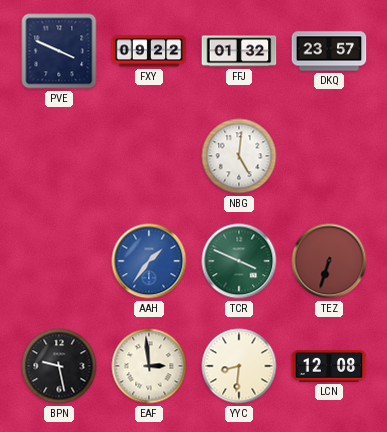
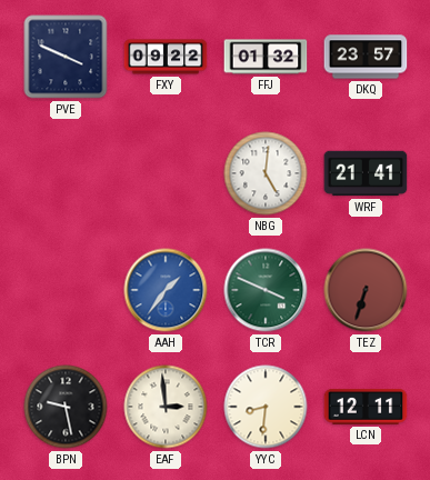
WRF: none -> 21:41 (366, 173)
LCN: 12:08 -> 12:11 (366, 407)
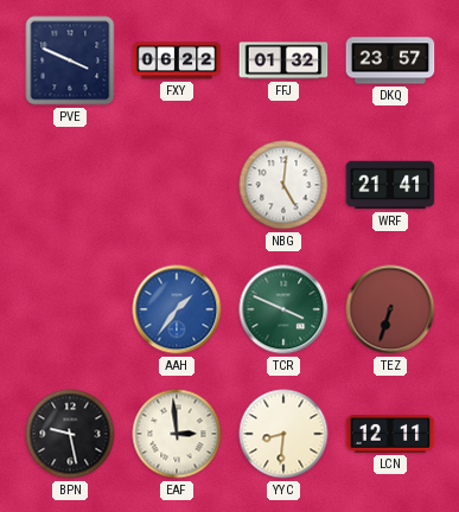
FXY: 09:22 -> 06:22 (177, 60)
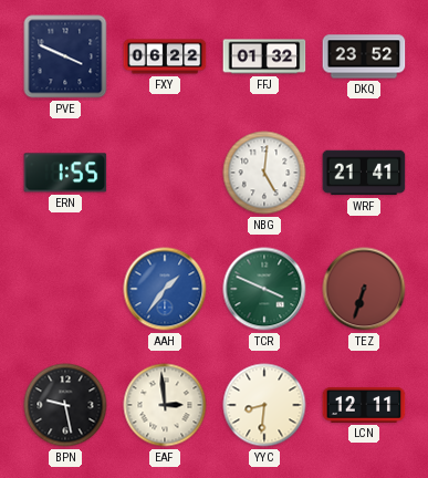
DKQ: 23:57 -> 23:52 (364, 56)
ERN: none -> 1:55 (65, 173)
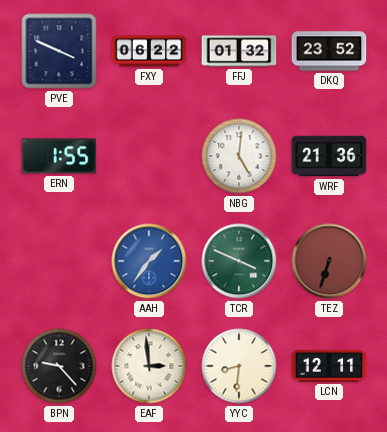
WRF: 21:41 -> 21:36 (329, 156)
BPN: 9:28 -> 9:23 (59, 366)
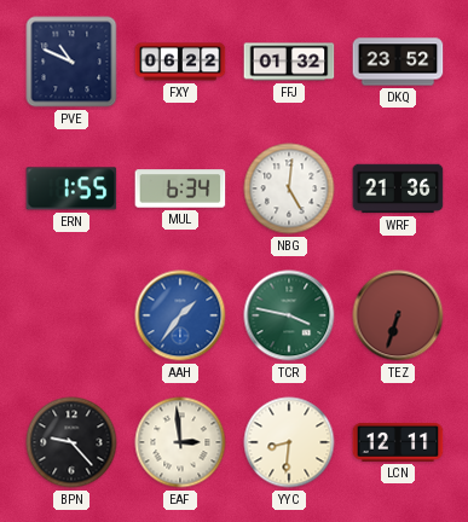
PVE: 3:49 -> 10:49 (71, 62)
MUL: none -> 6:34 (180, 188)
TCR: 3:49 -> 3:47 (289, 315)
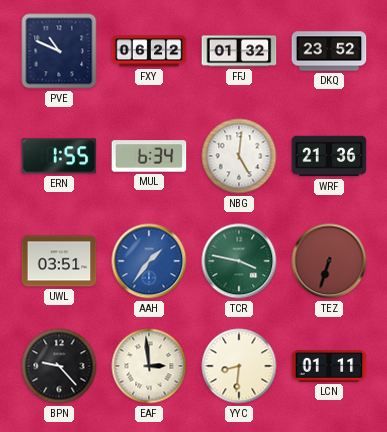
UWL: none -> 03:51 (59, 261)
LCN: 12:11 -> 01:11 (329, 366)
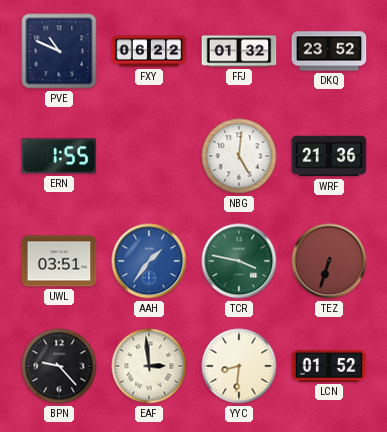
MUL: 6:34 -> none (149, 156)
LCN: 01:11 -> 01:52 (329, 366)
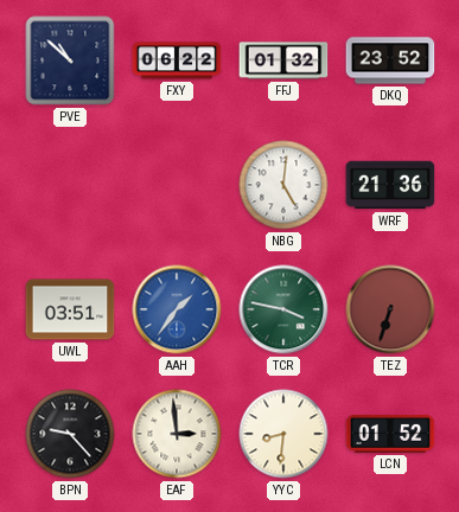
PVE: 10:49 -> 10:52 (70, 60)
ERN: 1:55 -> none (59, 156)
